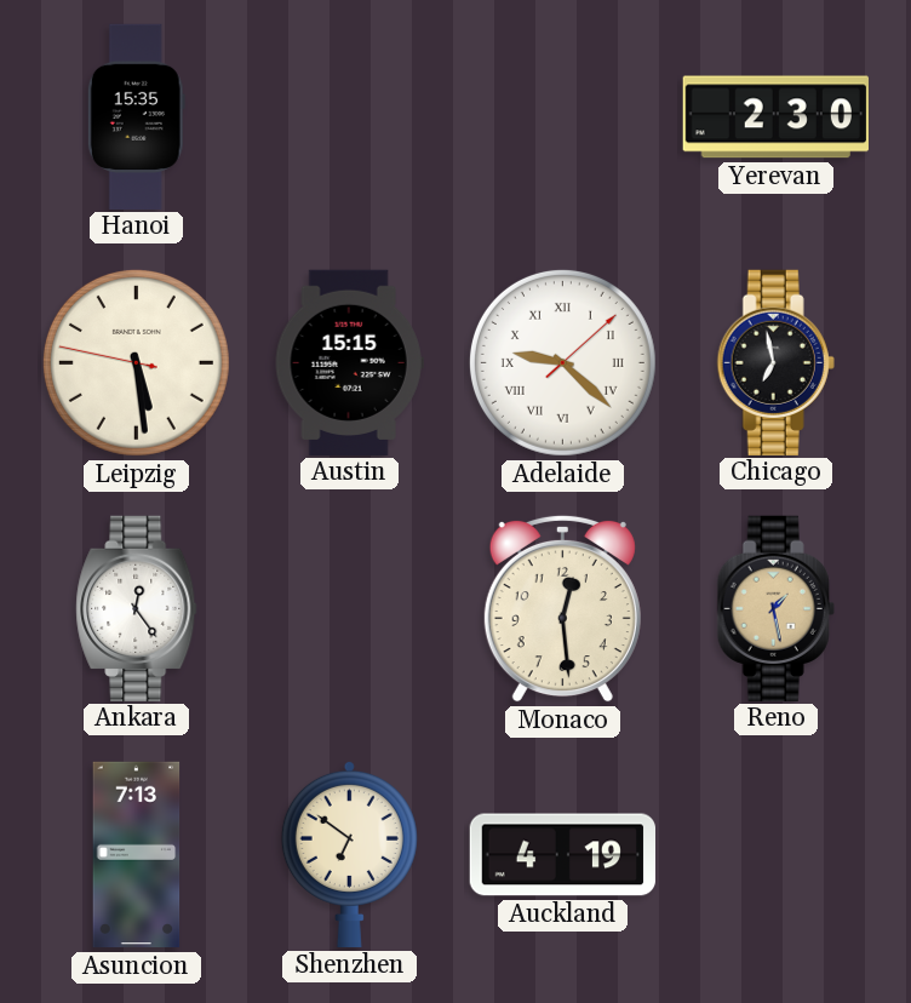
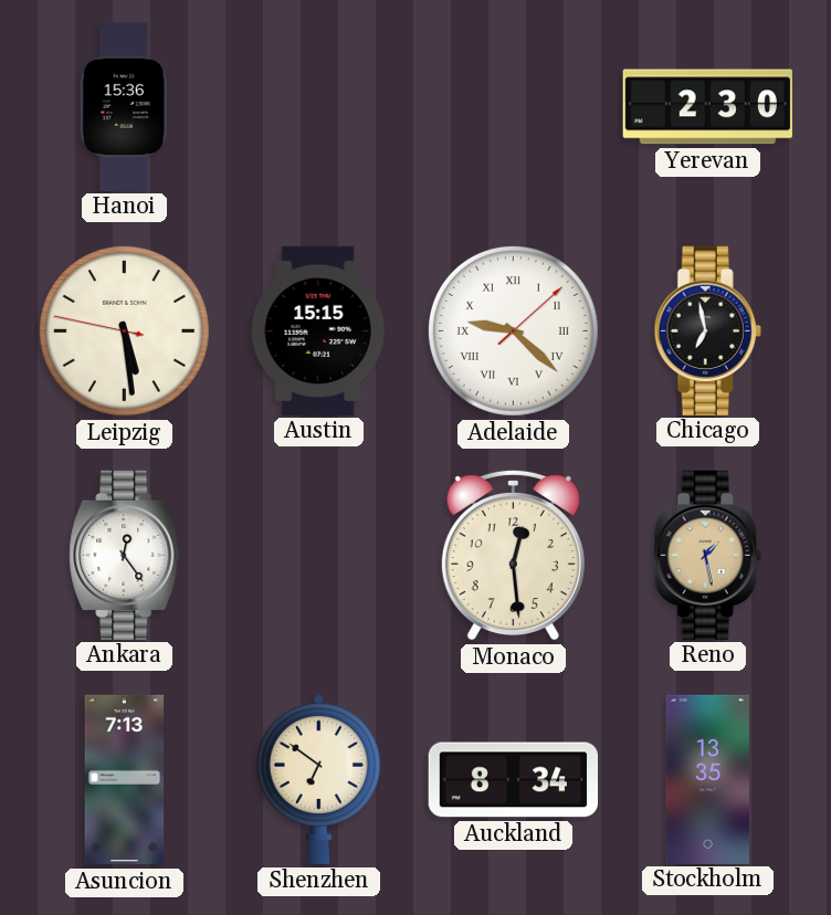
Hanoi: 15:35 -> 15:36 (124, 106)
Auckland: 4:19 -> 8:34 (513, 780)
Stockholm: none -> 13:35 (707, 779)
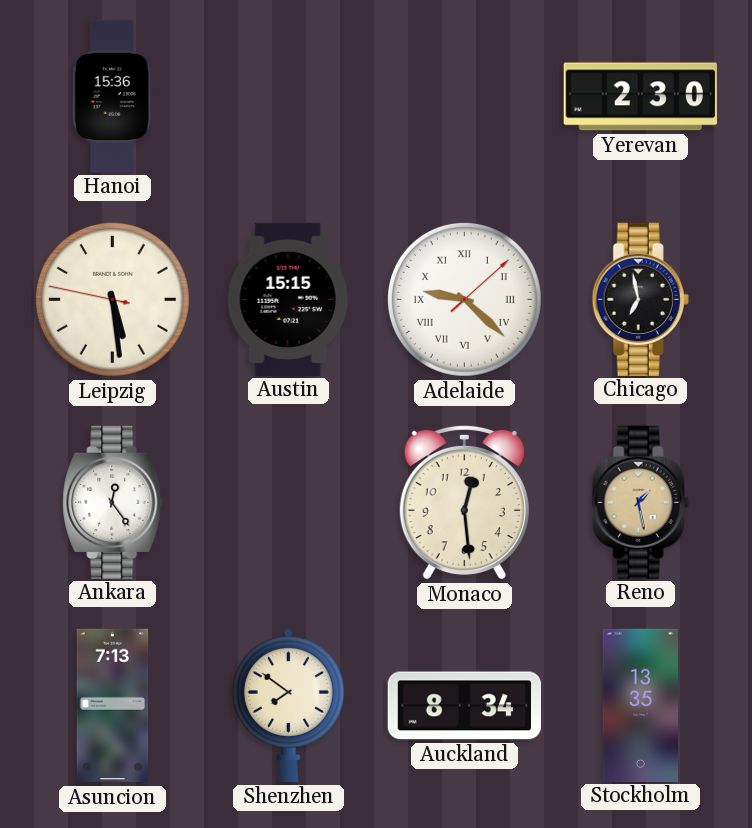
Shenzhen: 6:51 -> 7:51 (288, 705)
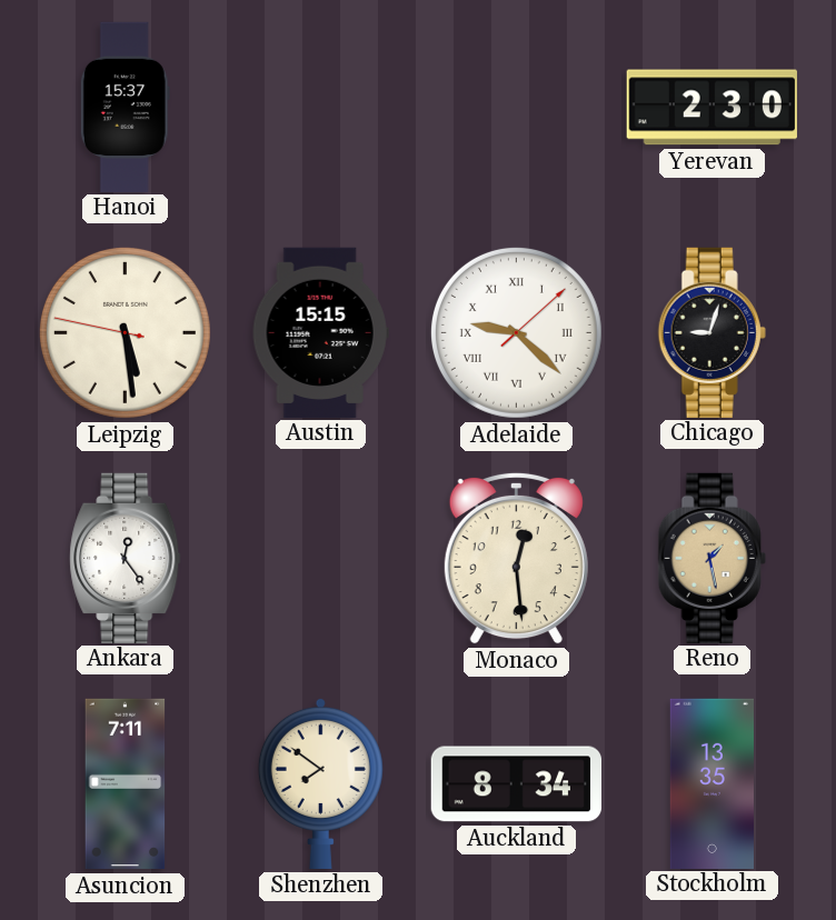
Hanoi: 15:36 -> 15:37 (125, 107)
Chicago: 6:58 -> 9:03 (711, 332)
Asuncion: 7:13 -> 7:11 (126, 784)
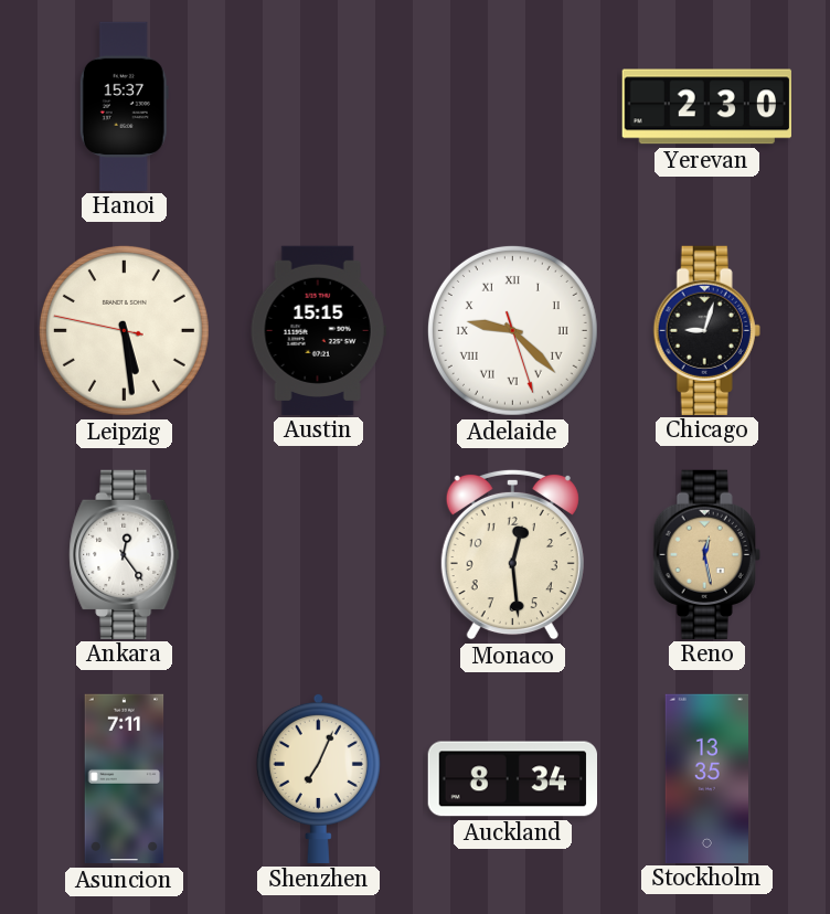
Adelaide: 9:22:08 -> 9:22:27 (512, 330)
Reno: 1:28 -> 12:28 (706, 554)
Shenzhen: 7:51 -> 7:04 (318, 778)
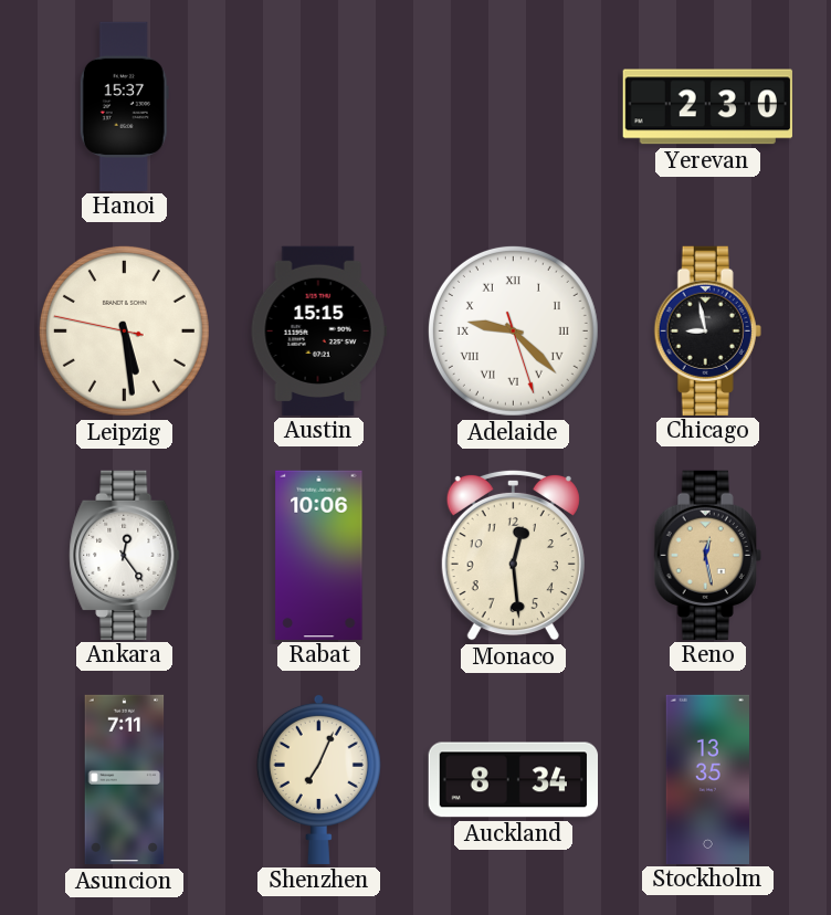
Chicago: 9:03 -> 8:58 (707, 330)
Rabat: none -> 10:06 (319, 555)
